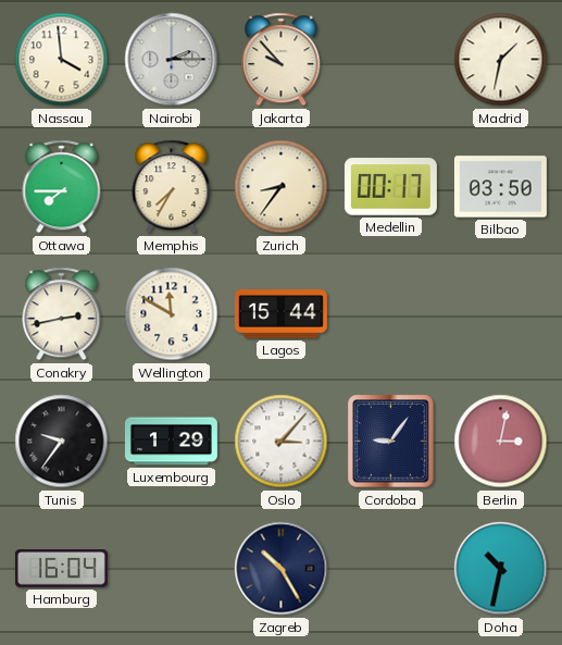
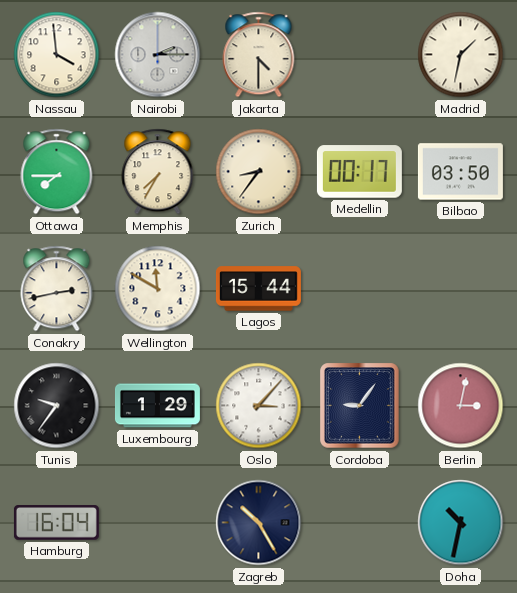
Jakarta: 9:53 -> 4:30 (259, 55)
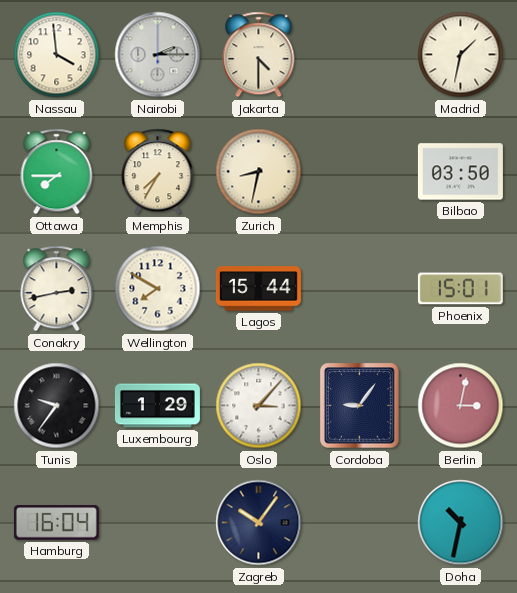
Zurich: 8:36 -> 8:32 (259, 172)
Medellin: 00:17 -> none (359, 172)
Wellington: 11:50 -> 7:50 (158, 289)
Phoenix: none -> 15:01 (460, 289)
Zagreb: 10:25 -> 10:06 (259, 523)
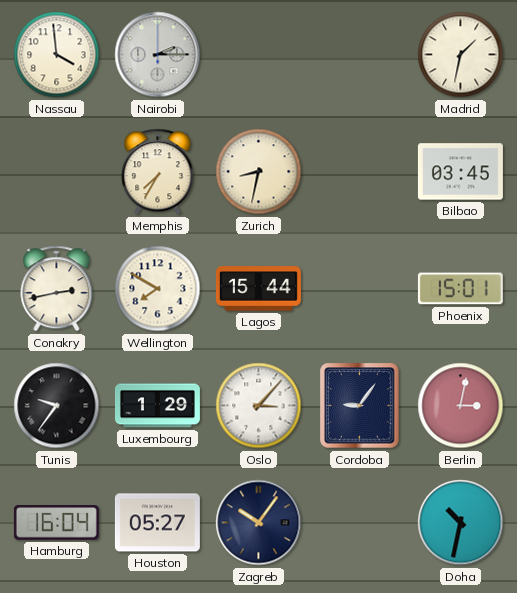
Jakarta: 4:30 -> none (259, 55)
Ottawa: 7:45 -> none (57, 172)
Bilbao: 03:50 -> 03:45 (460, 172)
Houston: none -> 05:27 (157, 523)
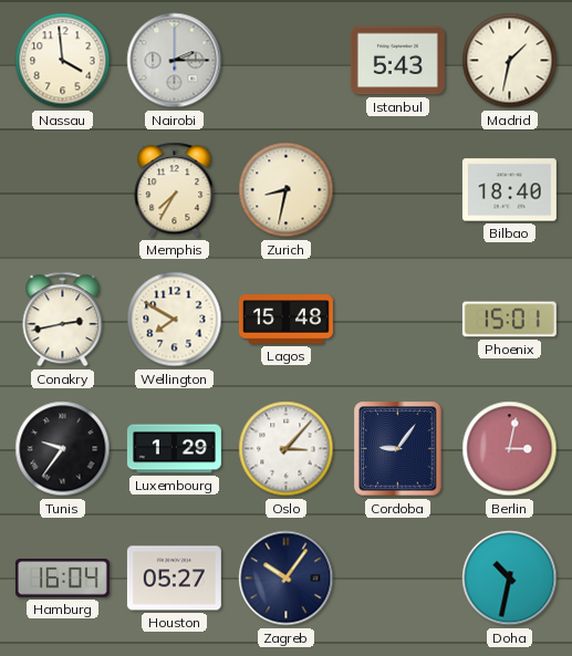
Istanbul: none -> 5:43 (397, 61)
Bilbao: 03:45 -> 18:40 (509, 190)
Lagos: 15:44 -> 15:48 (285, 320)
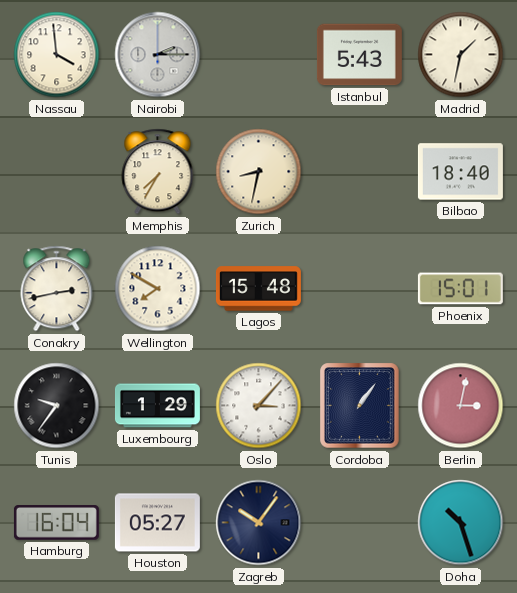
Cordoba: 9:06 -> 1:06 (360, 406)
Doha: 10:32 -> 10:27 (461, 523)
